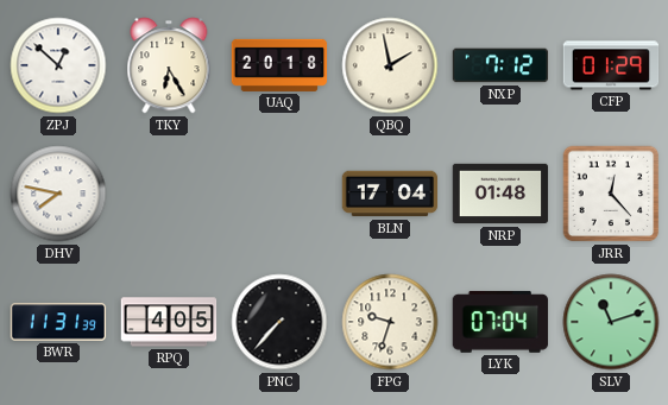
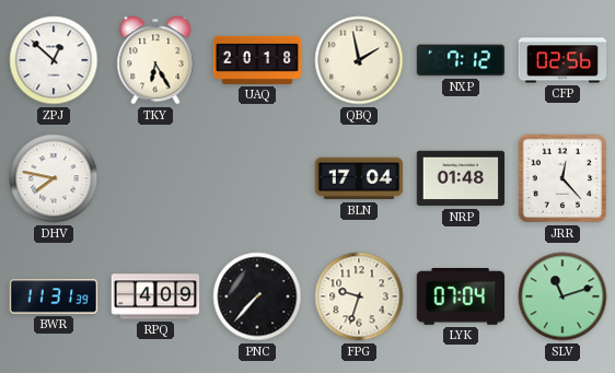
CFP: 01:29 -> 02:56 (562, 60)
RPQ: 4:05 -> 4:09 (155, 296)
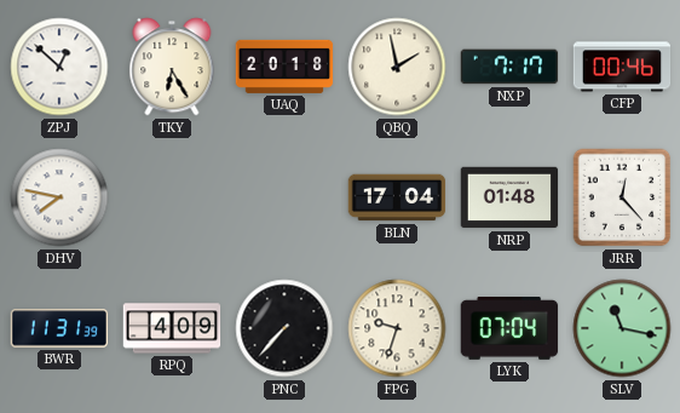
NXP: 7:12 -> 7:17 (509, 67)
CFP: 02:56 -> 00:46 (622, 67)
SLV: 11:12 -> 11:17 (622, 328)
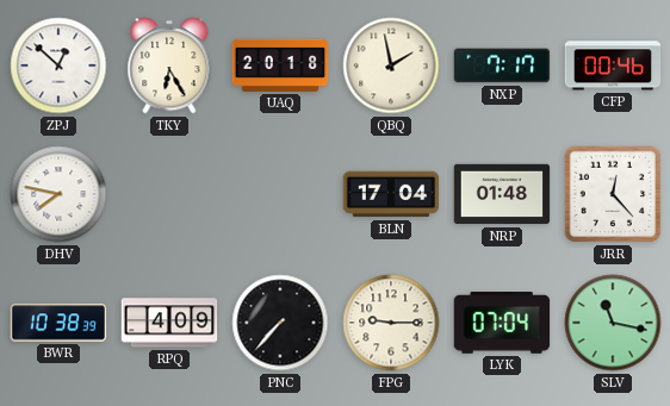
BWR: 11:31 -> 10:38 (58, 323)
FPG: 9:33 -> 9:15 (391, 323)
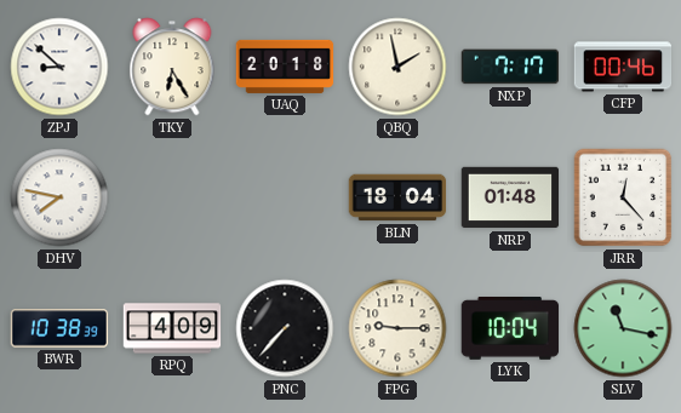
ZPJ: 12:52 -> 8:52 (59, 67)
BLN: 17:04 -> 18:04 (397, 197)
LYK: 07:04 -> 10:04 (510, 329)
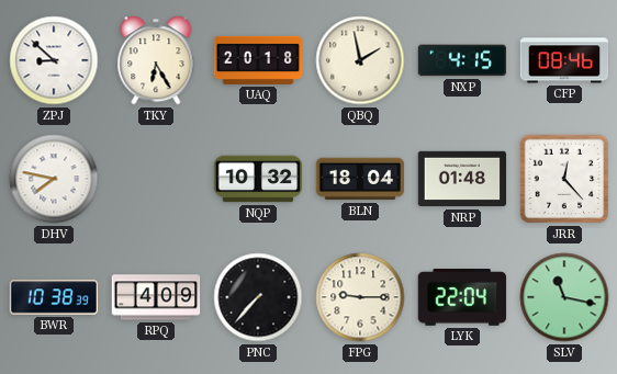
NXP: 7:17 -> 4:15 (462, 60)
CFP: 00:46 -> 08:46 (564, 60)
NQP: none -> 10:32 (258, 179)
LYK: 10:04 -> 22:04 (462, 298)
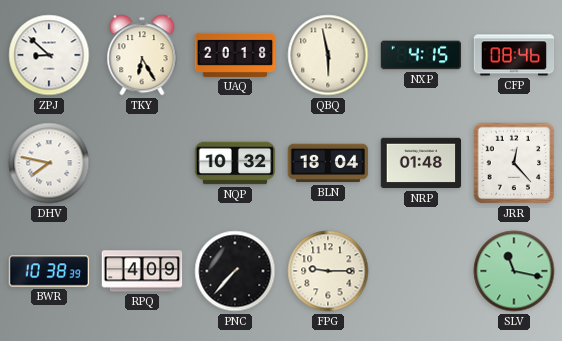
QBQ: 1:58 -> 5:58 (328, 55)
LYK: 22:04 -> none (462, 298)
